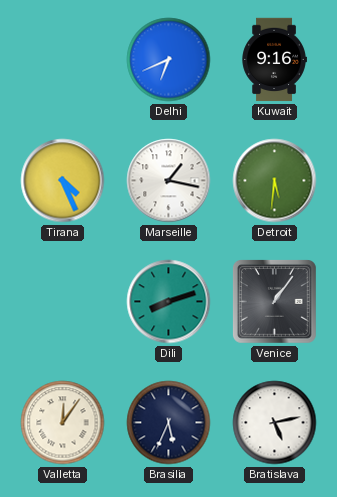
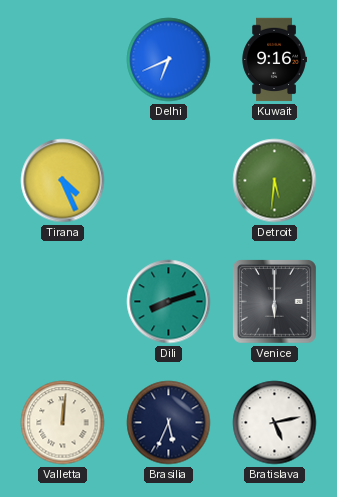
Marseille: 1:17 -> none (169, 181)
Venice: 1:06 -> 6:00 (275, 302)
Valletta: 12:06 -> 12:01 (63, 423)
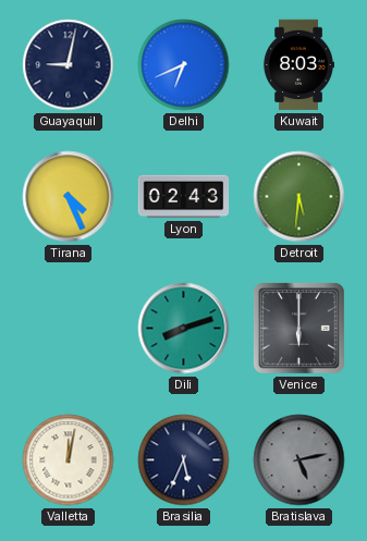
Guayaquil: none -> 9:02 (69, 65)
Kuwait: 9:16 -> 8:03 (298, 65)
Lyon: none -> 02:43 (184, 197)
Valletta: 12:01 -> 12:02 (69, 460)
Bratislava dial: white -> grey (299, 460)
